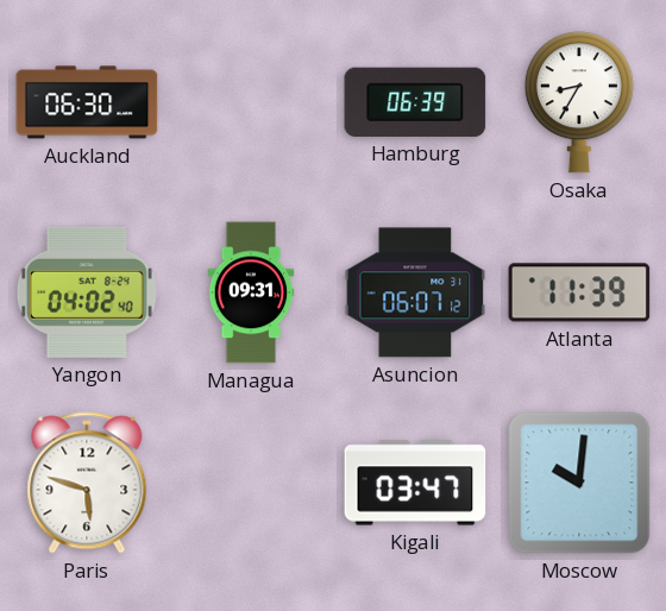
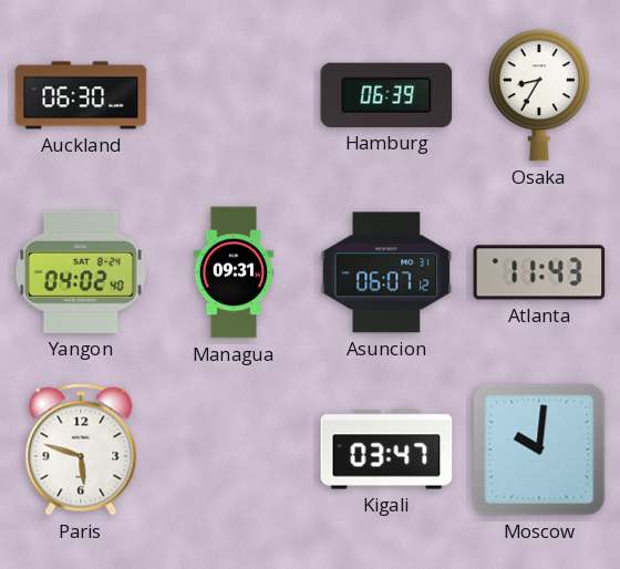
Atlanta: 11:39 -> 11:43 (539, 272)
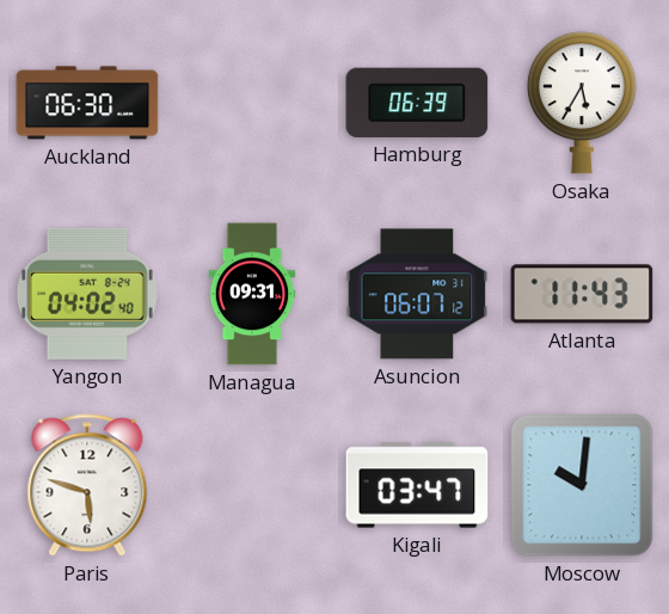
Osaka: 8:35 -> 5:35 (582, 103)
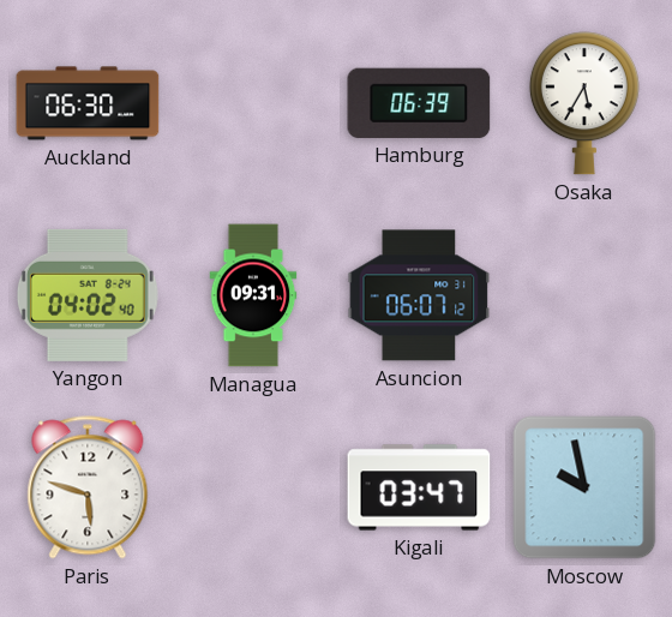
Atlanta: 11:43 -> none (582, 294)
Moscow: 10:01 -> 9:58 (584, 487)
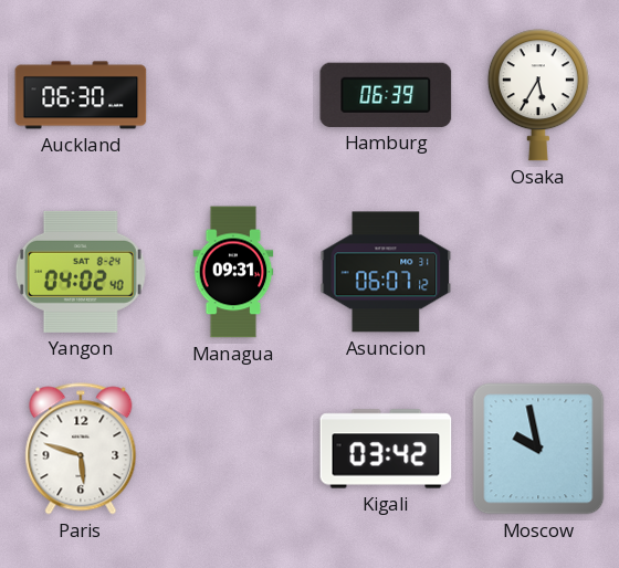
Kigali: 03:47 -> 03:42 (386, 449)
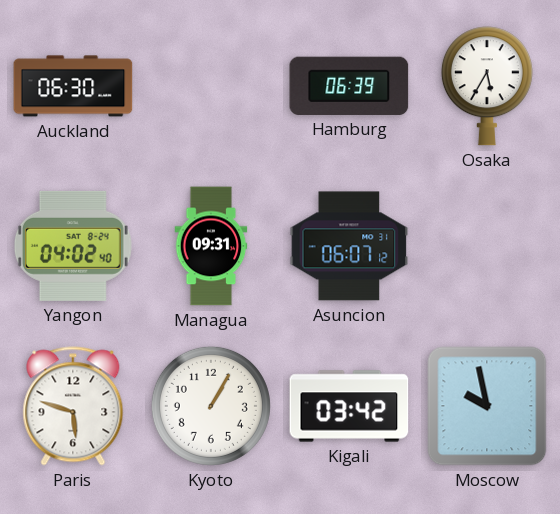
Kyoto: none -> 1:05 (211, 406)
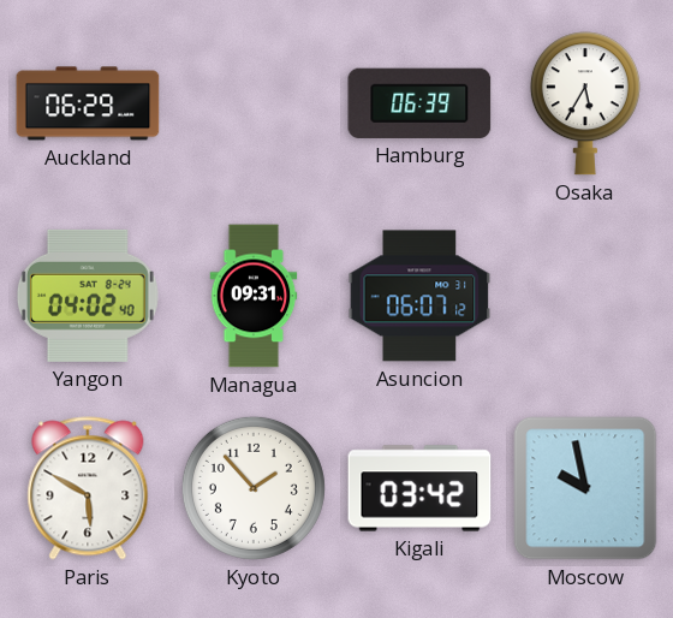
Auckland: 06:30 -> 06:29 (88, 103)
Paris: 5:48 -> 5:50 (88, 488)
Kyoto: 1:05 -> 1:53 (254, 488)
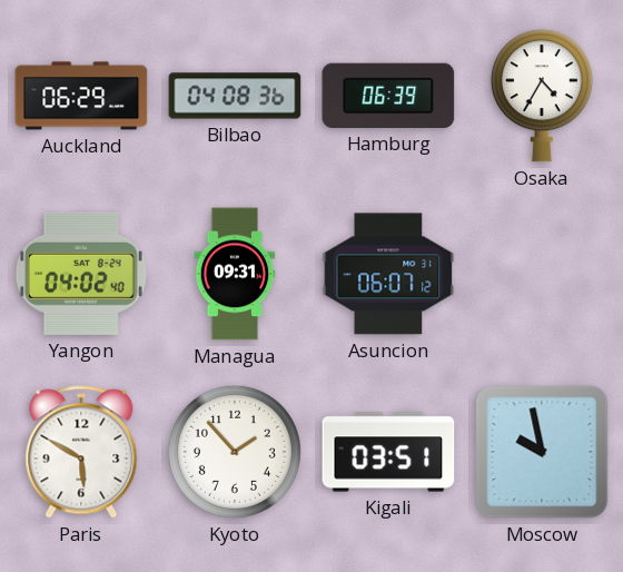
Bilbao: none -> 04:08 (235, 96)
Osaka: 5:35 -> 4:35 (542, 96)
Kigali: 03:42 -> 03:51 (388, 452)
